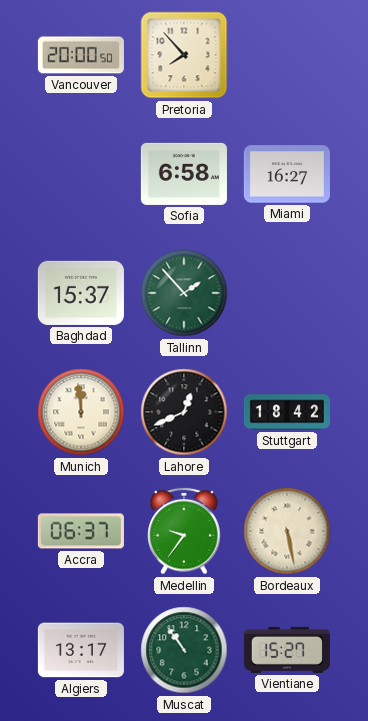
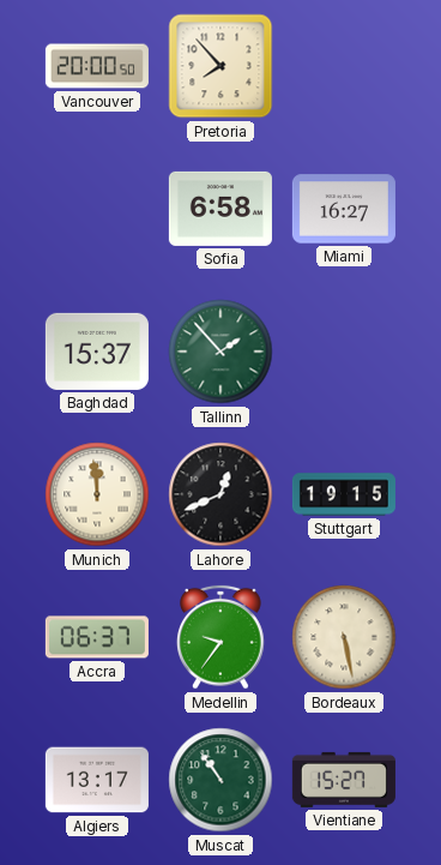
Stuttgart: 18:42 -> 19:15 (344, 494)
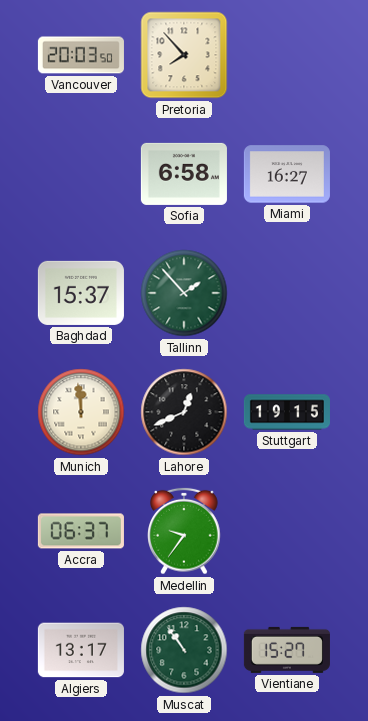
Vancouver: 20:00 -> 20:03 (81, 55)
Bordeaux: 5:28 -> none (344, 637)
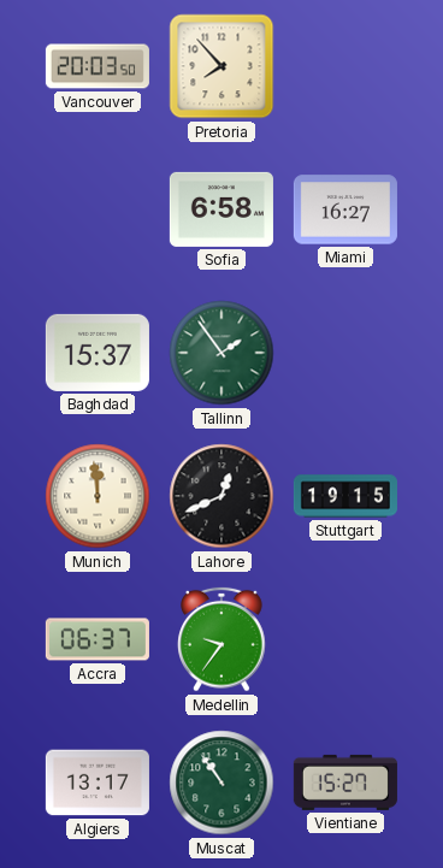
Tallinn: 1:53 -> 1:54 (221, 353)
